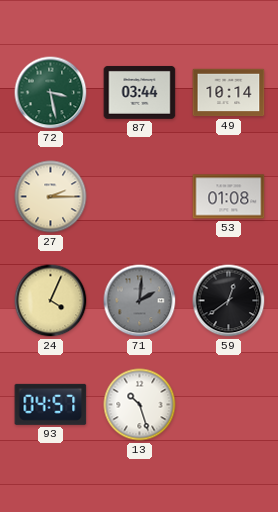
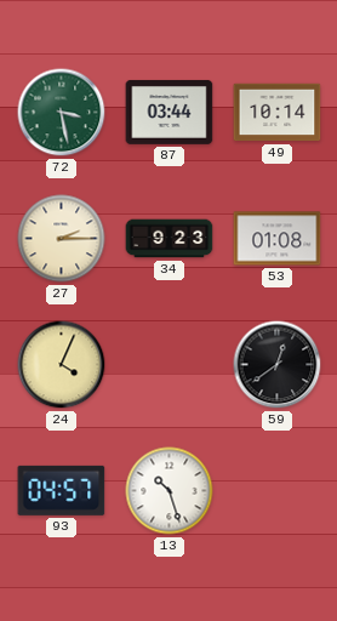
34: none -> 9:23 (170, 239)
71: 2:01 -> none (140, 301)
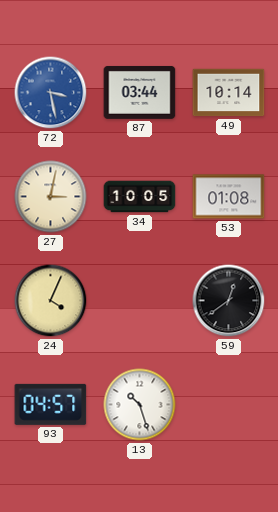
72 dial: green -> blue (51, 93)
27: 2:15 -> 3:02 (51, 197)
34: 9:23 -> 10:05 (140, 197)
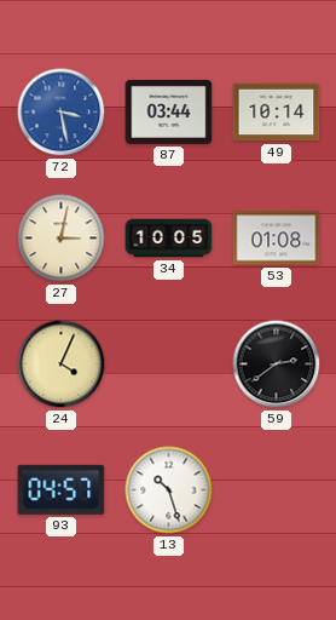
59: 12:39 -> 2:39 (277, 364)
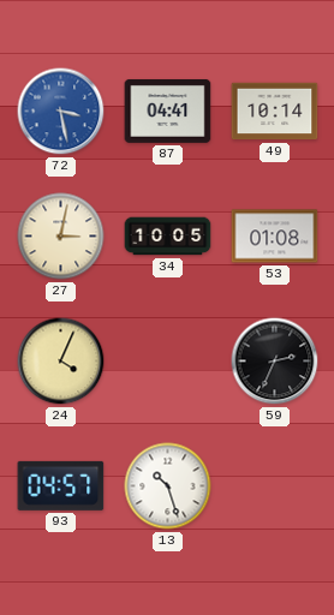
87: 03:44 -> 04:41 (168, 111)
59: 2:39 -> 2:34 (275, 362)
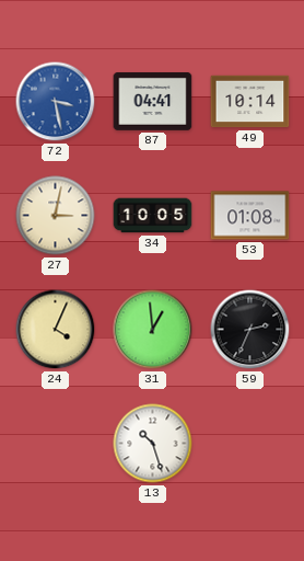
31: none -> 12:59 (153, 330)
93: 04:57 -> none (61, 485)
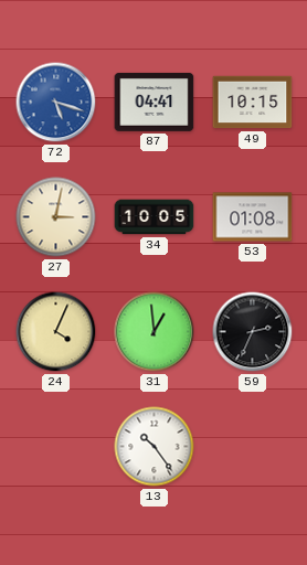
72: 3:28 -> 5:18 (56, 103)
49: 10:14 -> 10:15 (253, 103)
13: 10:27 -> 10:24 (155, 447)
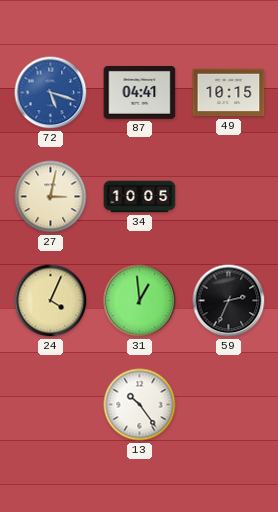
53: 01:08 -> none (253, 217)
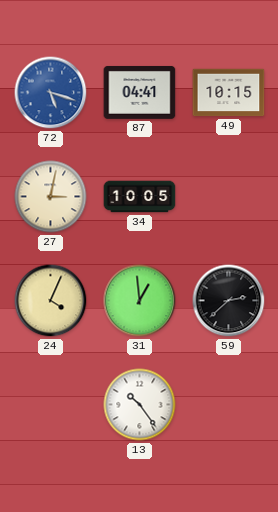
59: 2:34 -> 2:38 (229, 301)
